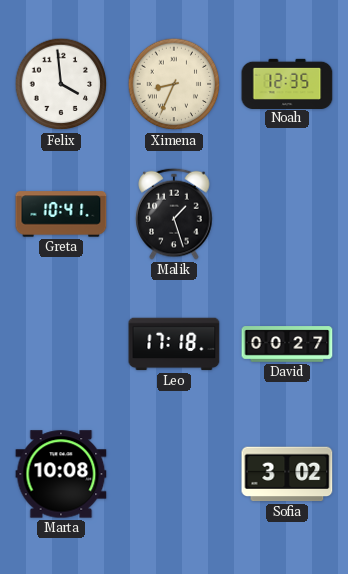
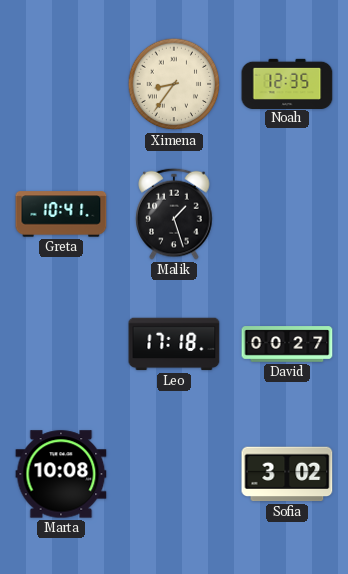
Felix: 3:59 -> none (61, 84)
Ximena: 8:34 -> 8:36 (174, 84)
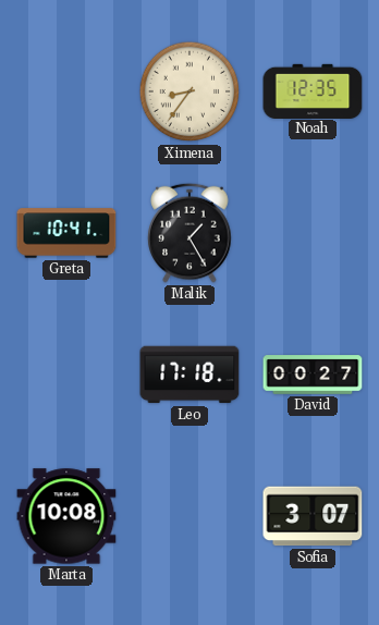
Malik: 1:27 -> 1:25 (189, 233)
Sofia: 3:02 -> 3:07 (313, 516)
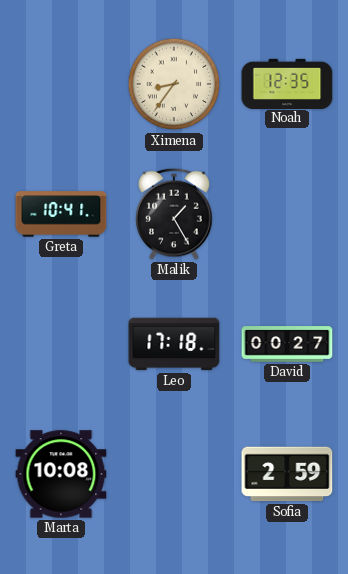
Sofia: 3:07 -> 2:59 (287, 474)
